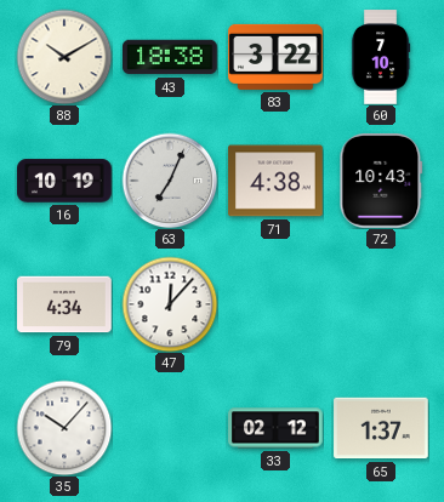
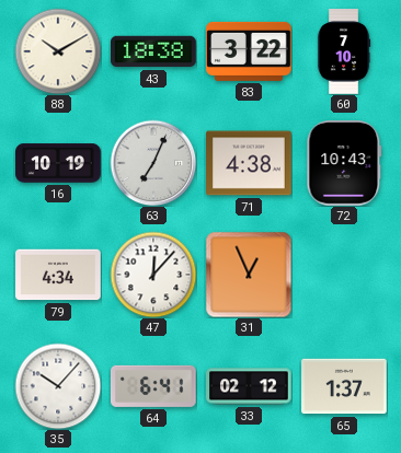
31: none -> 12:56 (249, 275)
64: none -> 6:41 (154, 386)
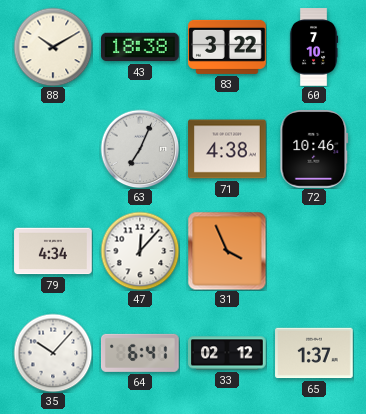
16: 10:19 -> none (58, 163)
72: 10:43 -> 10:46 (314, 150)
31: 12:56 -> 3:56 (227, 251)
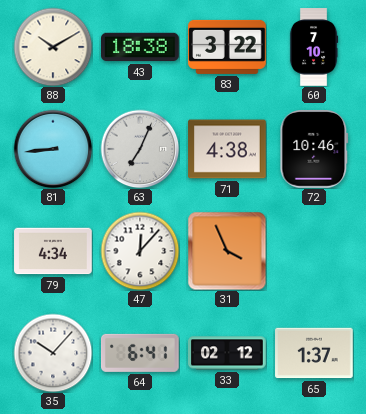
81: none -> 8:44 (53, 149)
